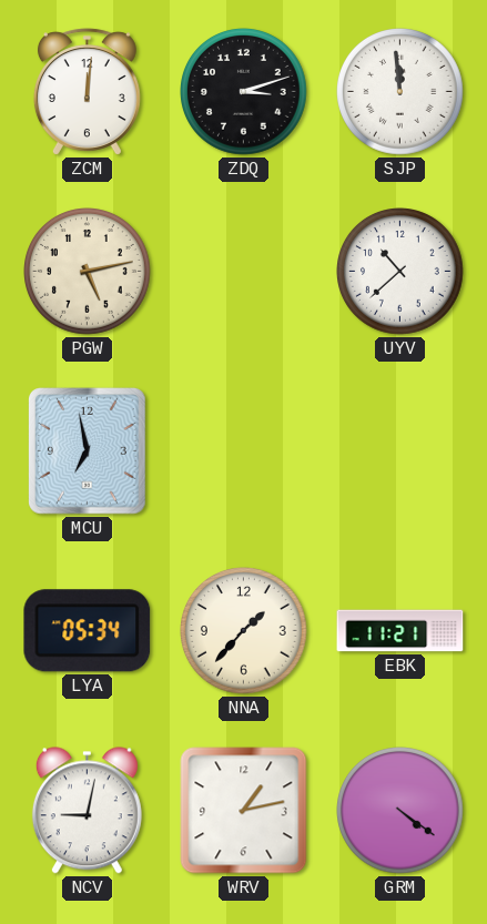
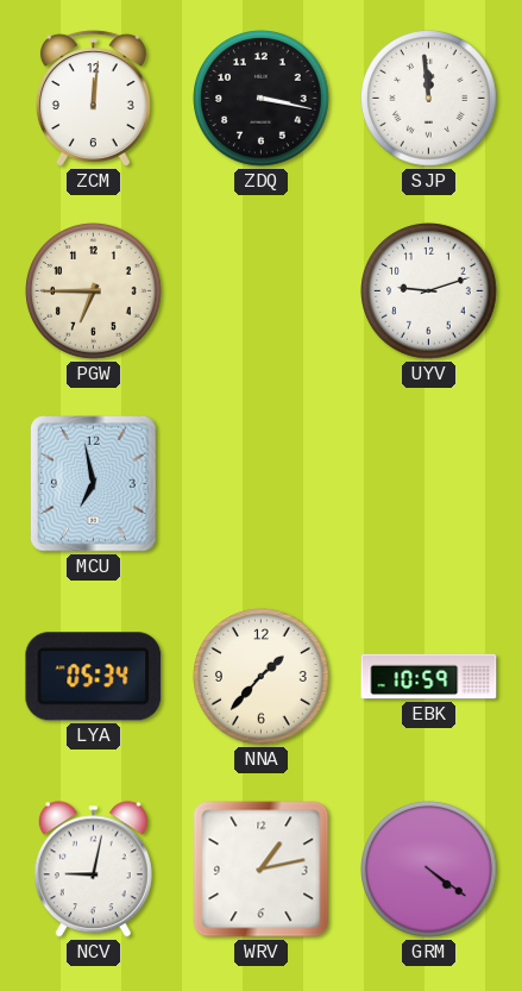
ZDQ: 3:12 -> 3:17 (262, 99)
PGW: 5:13 -> 6:45 (94, 291)
UYV: 10:38 -> 9:12 (429, 291)
EBK: 11:21 -> 10:59 (429, 677)
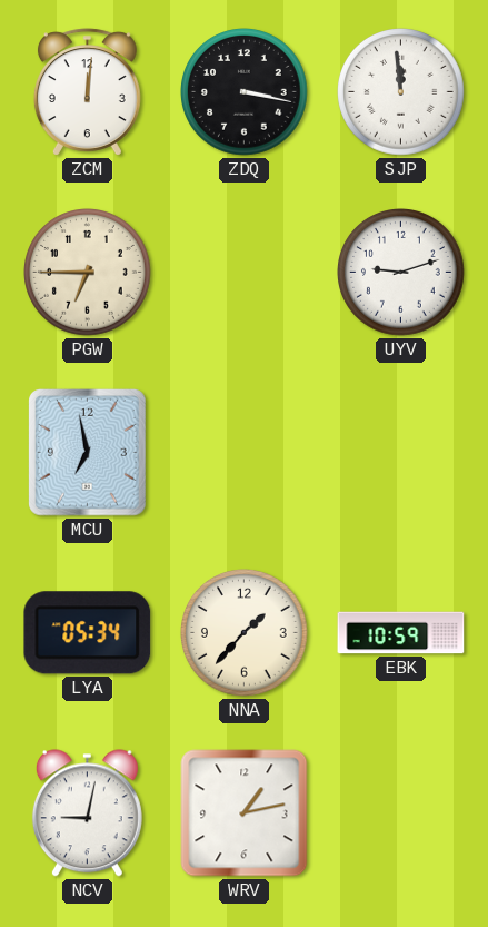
GRM: 4:21 -> none (429, 870)
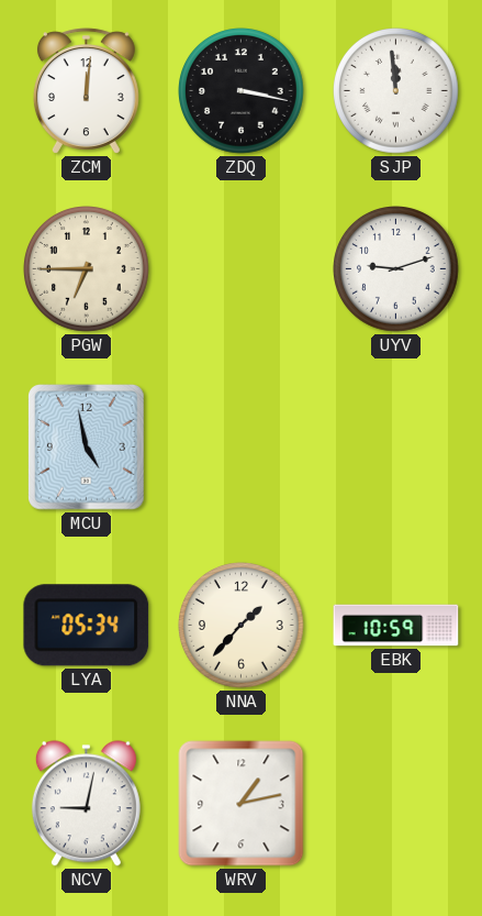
MCU: 6:58 -> 4:58 (87, 448)
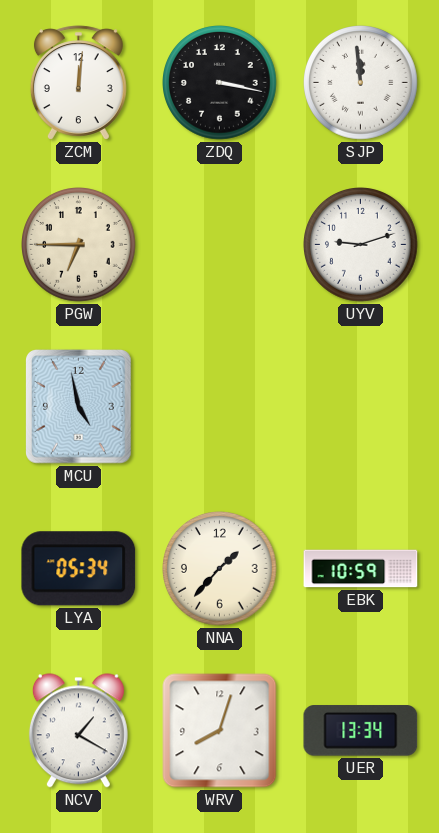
NCV: 9:02 -> 1:20 (78, 731)
WRV: 1:13 -> 8:03 (220, 731)
UER: none -> 13:34 (361, 731)
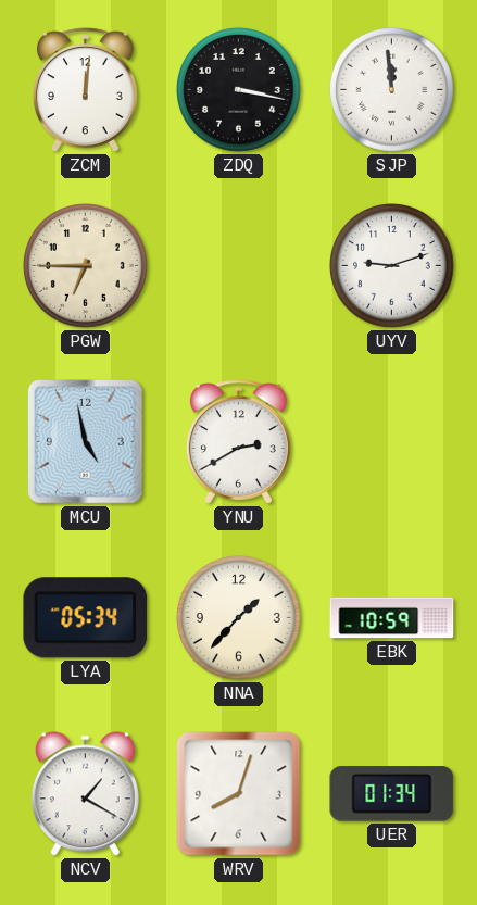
YNU: none -> 2:40 (238, 442)
UER: 13:34 -> 01:34 (392, 794)
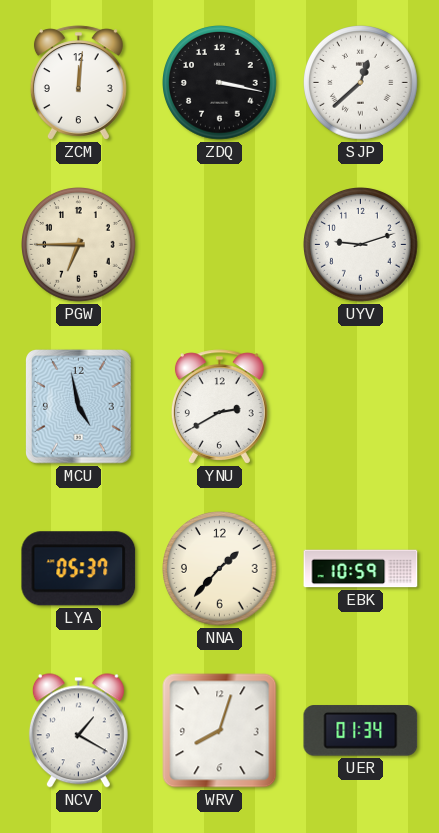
SJP: 11:59 -> 12:38 (361, 83)
LYA: 05:34 -> 05:37 (79, 569)
